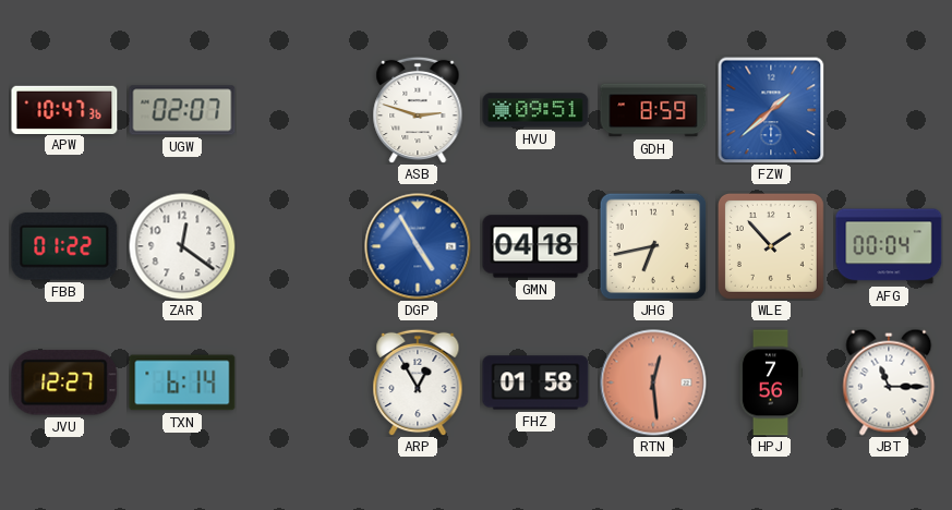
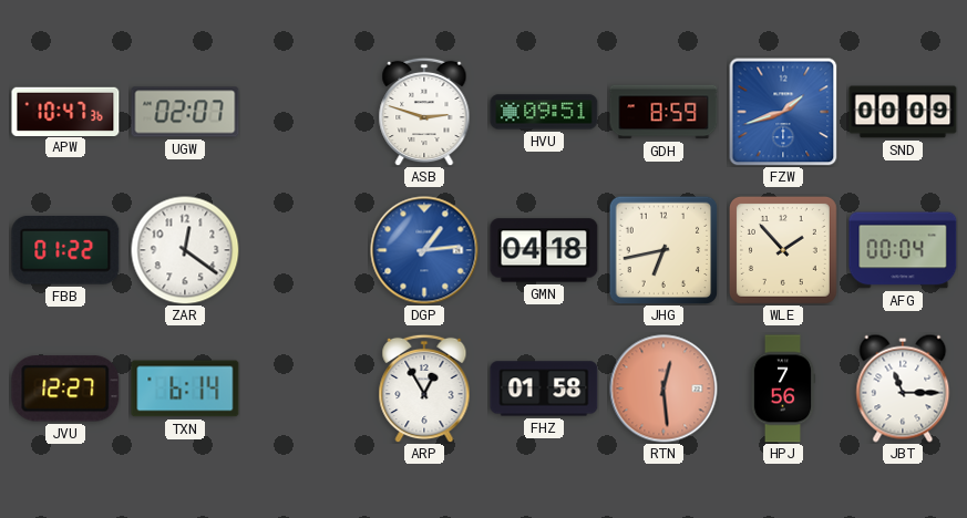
FZW: 1:38 -> 1:42 (783, 112)
SND: none -> 00:09 (903, 112)
DGP: 4:55 -> 1:14 (424, 250)
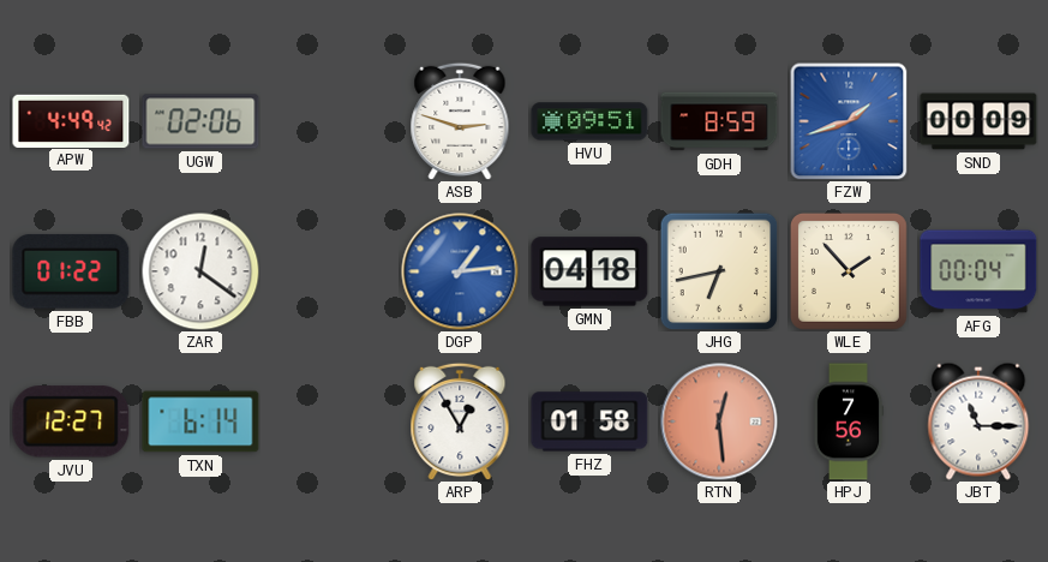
APW: 10:47 -> 4:49 (71, 120)
UGW: 02:07 -> 02:06 (200, 121)
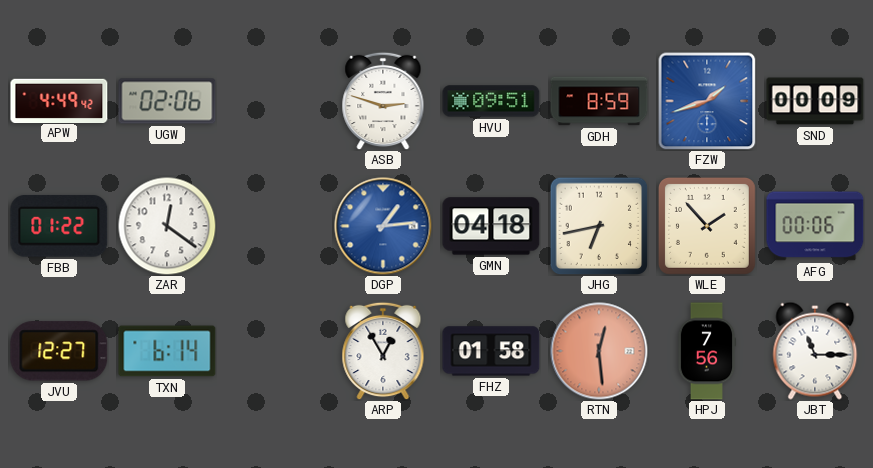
AFG: 00:04 -> 00:06 (815, 226)
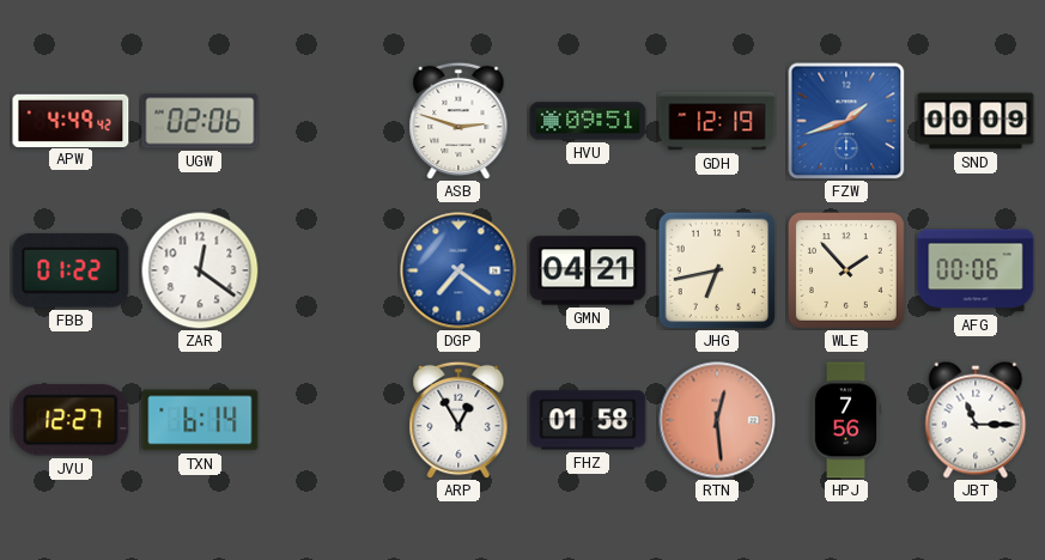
GDH: 8:59 -> 12:19 (717, 121)
DGP: 1:14 -> 7:21 (458, 270)
GMN: 04:18 -> 04:21 (588, 270)
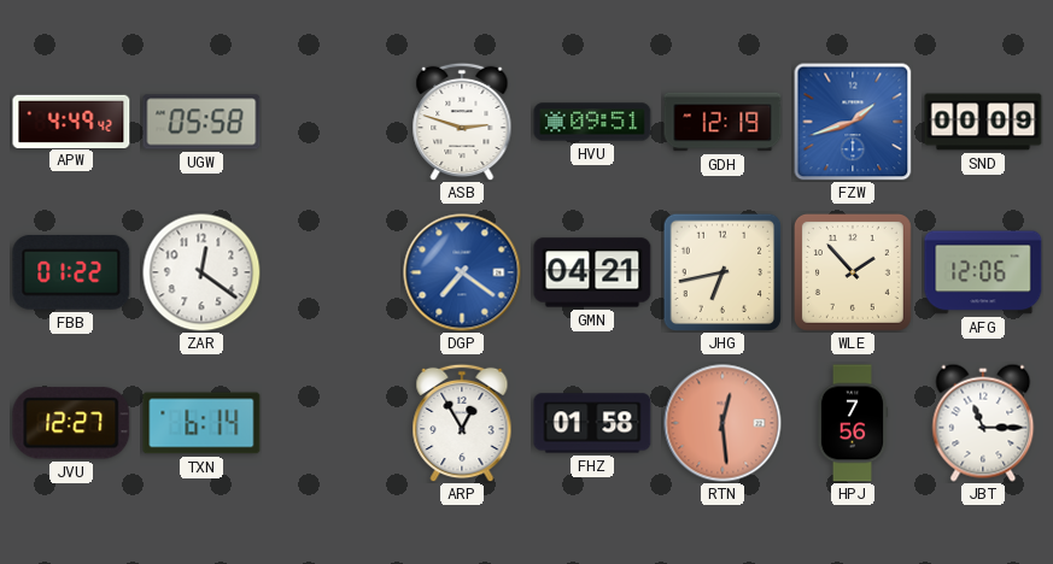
UGW: 02:06 -> 05:58 (201, 122)
AFG: 00:06 -> 12:06 (983, 272)
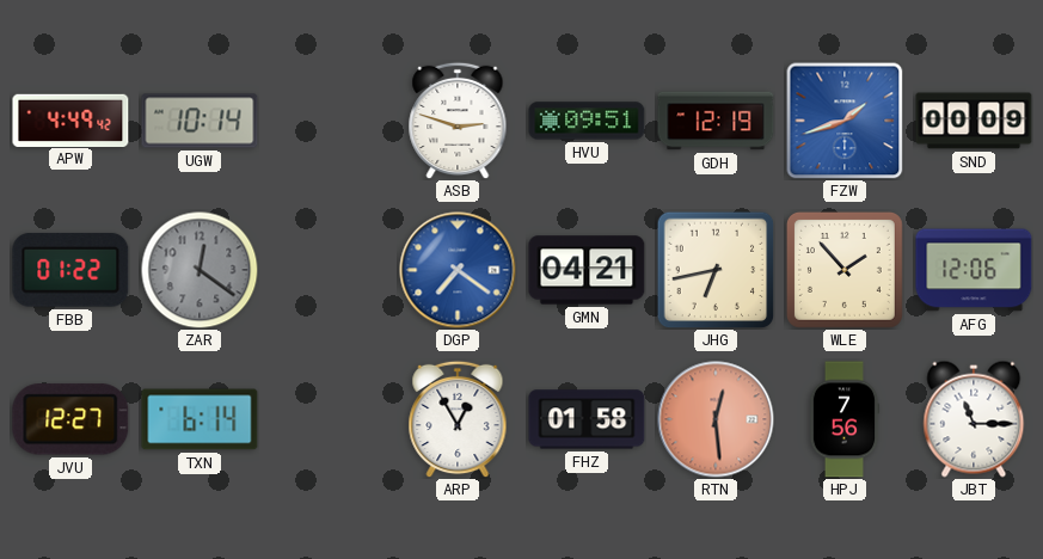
UGW: 05:58 -> 10:14 (200, 121)
ZAR dial: white -> grey (200, 270)
